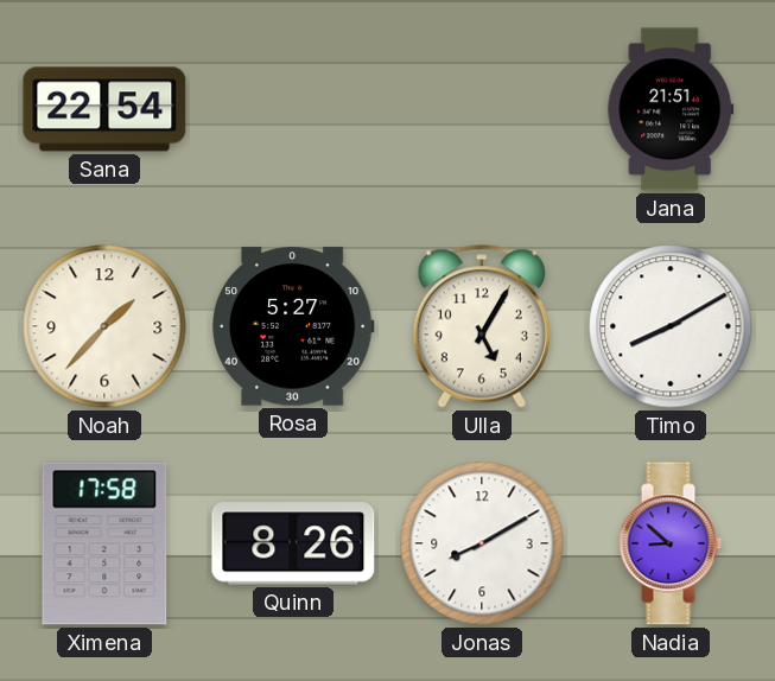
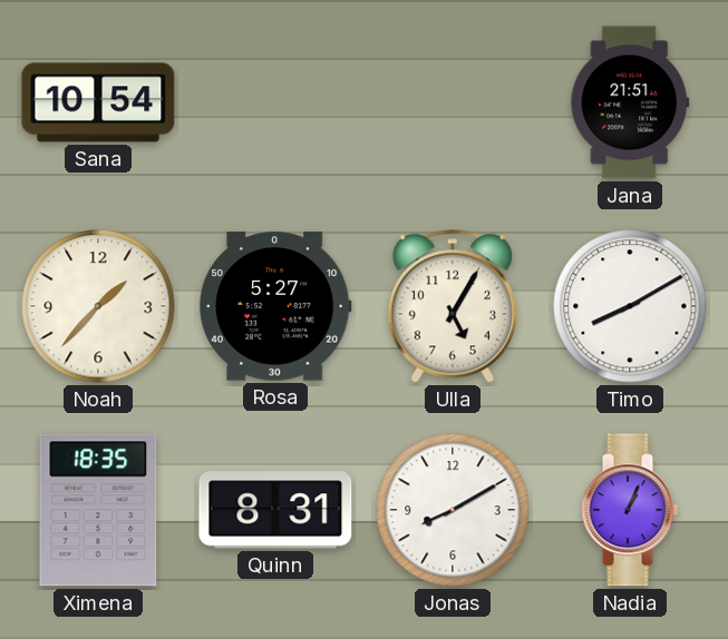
Sana: 22:54 -> 10:54 (98, 102)
Ximena: 17:58 -> 18:35 (98, 510)
Quinn: 8:26 -> 8:31 (275, 510)
Nadia: 8:52 -> 1:04 (630, 510)
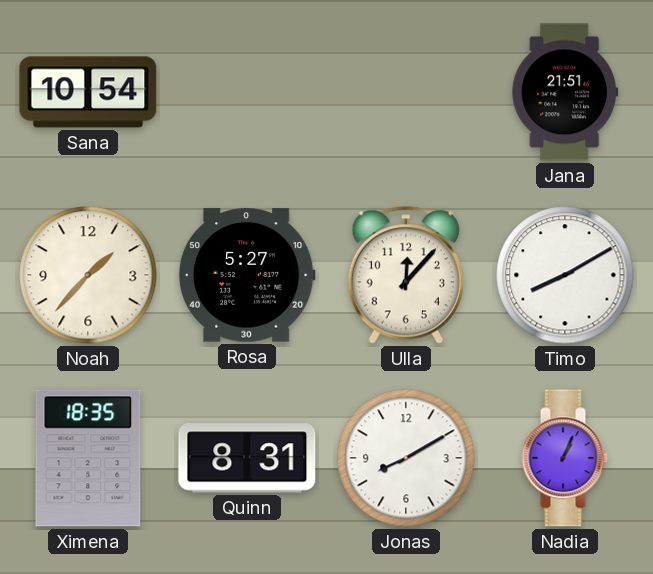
Ulla: 5:05 -> 12:07 (406, 275)
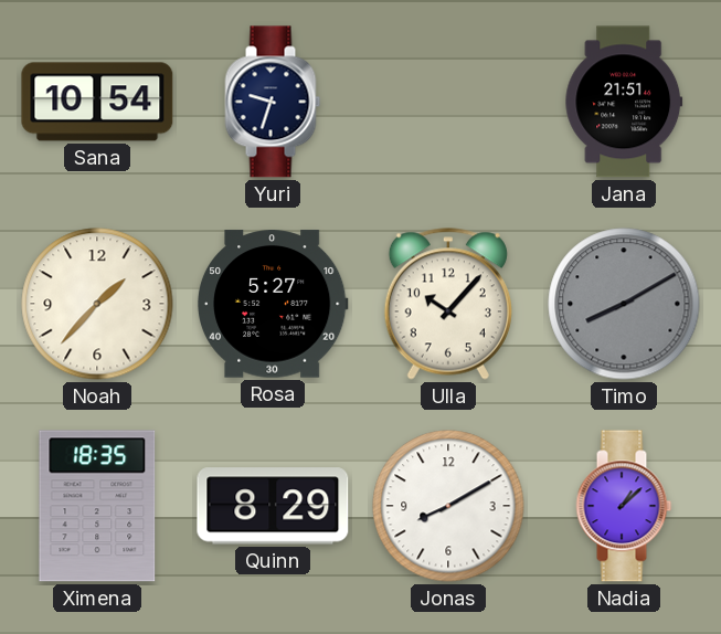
Yuri: none -> 9:33 (273, 102)
Ulla: 12:07 -> 10:07 (448, 304)
Timo dial: white -> grey (624, 304)
Quinn: 8:31 -> 8:29 (273, 506)
Nadia: 1:04 -> 1:08 (624, 506)
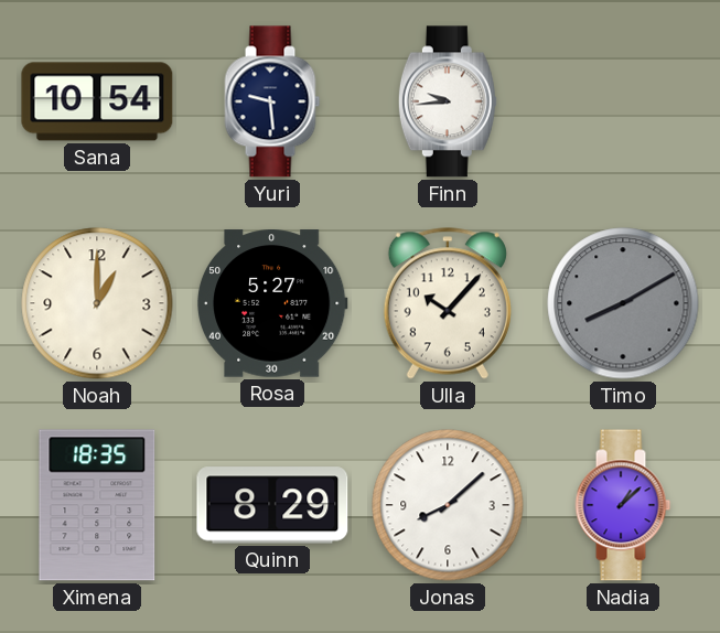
Yuri: 9:33 -> 9:29 (272, 101)
Finn: none -> 9:44 (448, 101)
Jana: 21:51 -> none (624, 102)
Noah: 1:37 -> 1:00 (97, 303)
Jonas: 8:10 -> 8:08 (448, 505)
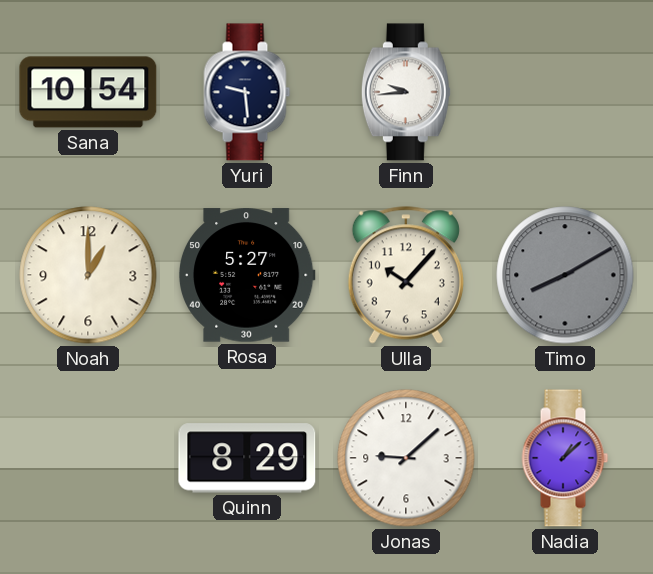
Ximena: 18:35 -> none (97, 505)
Jonas: 8:08 -> 9:08 (406, 458)
